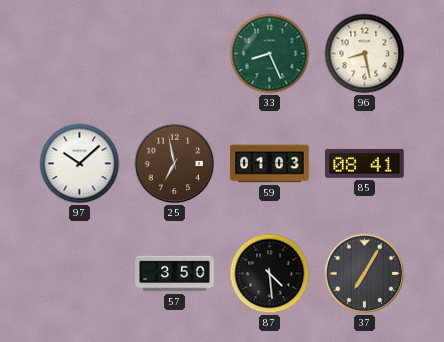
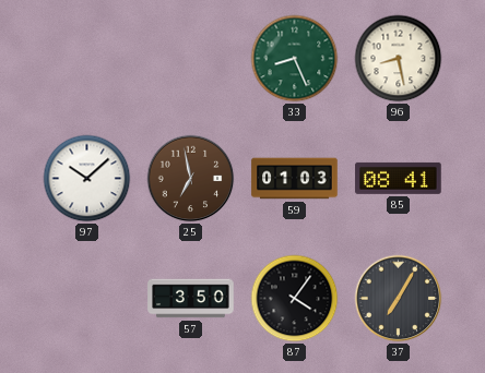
87: 4:29 -> 4:06 (295, 299)
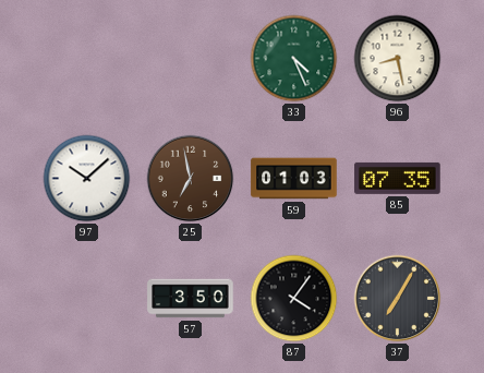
33: 8:26 -> 4:26 (294, 59)
85: 08:41 -> 07:35 (398, 178)
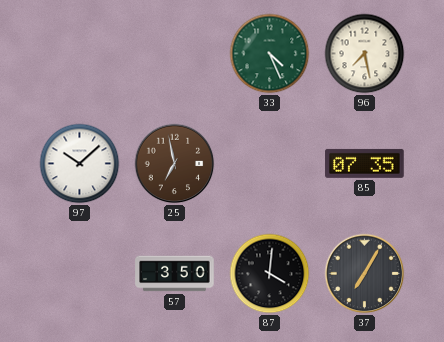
96: 8:28 -> 7:28 (365, 54)
59: 01:03 -> none (294, 179)
87: 4:06 -> 4:01 (270, 274)
